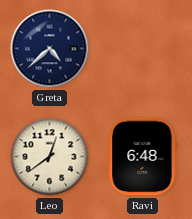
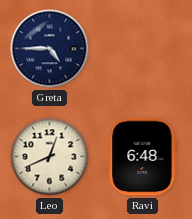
Greta: 4:38 -> 4:45 (50, 49)
Leo: 12:39 -> 12:41 (50, 157)
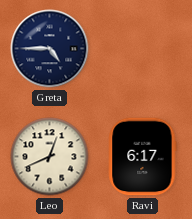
Ravi: 6:48 -> 6:17 (143, 157)
